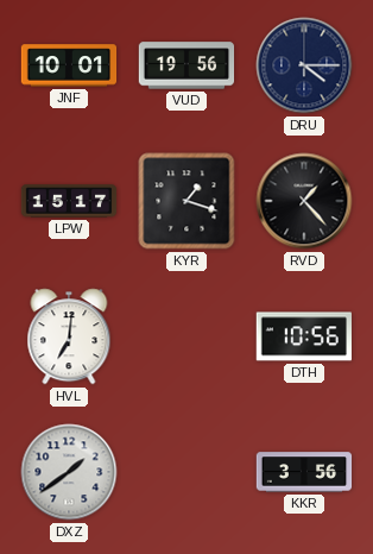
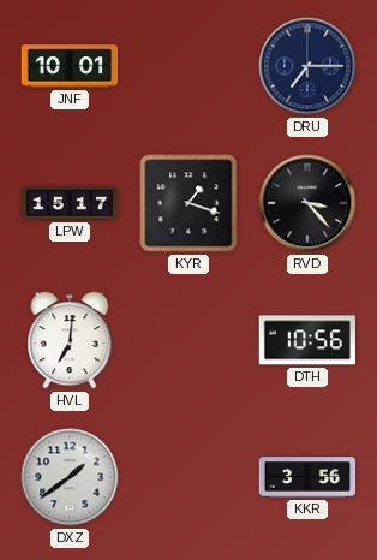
VUD: 19:56 -> none (186, 65)
DRU: 4:15 -> 7:15 (307, 66)
RVD: 1:23 -> 3:23 (307, 203)
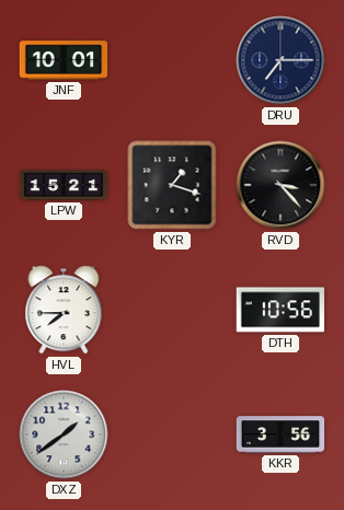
LPW: 15:17 -> 15:21 (64, 185)
HVL: 7:01 -> 7:45 (64, 310)
